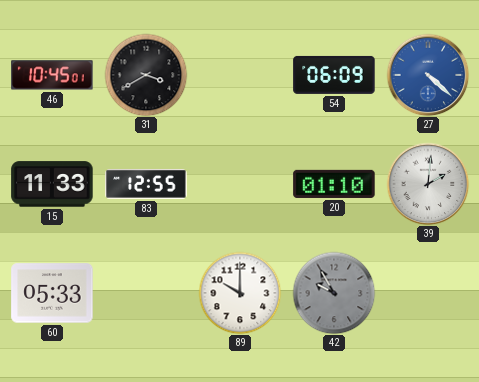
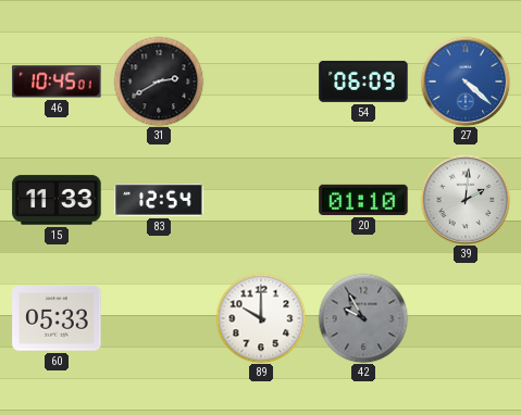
31: 3:40 -> 2:40 (159, 81)
83: 12:55 -> 12:54 (159, 201)
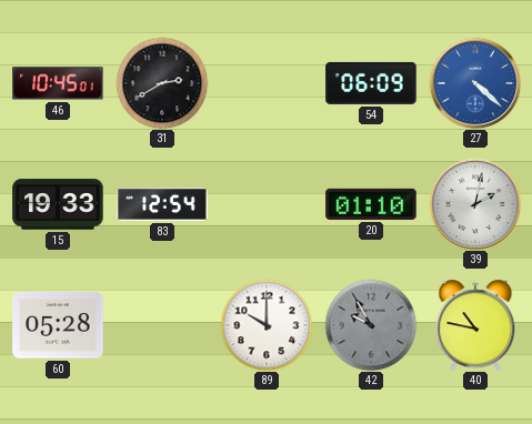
15: 11:33 -> 19:33 (58, 204)
39: 2:01 -> 2:02 (475, 204)
60: 05:33 -> 05:28 (58, 325)
40: none -> 10:47 (475, 325)
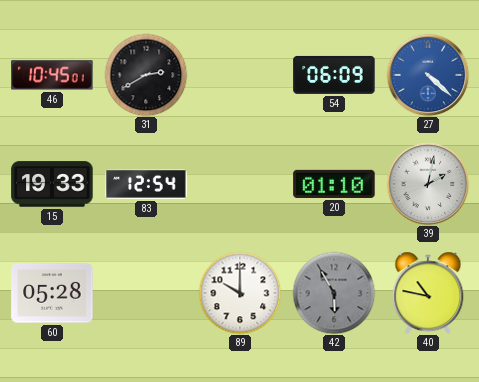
42: 9:55 -> 5:55 (334, 293)
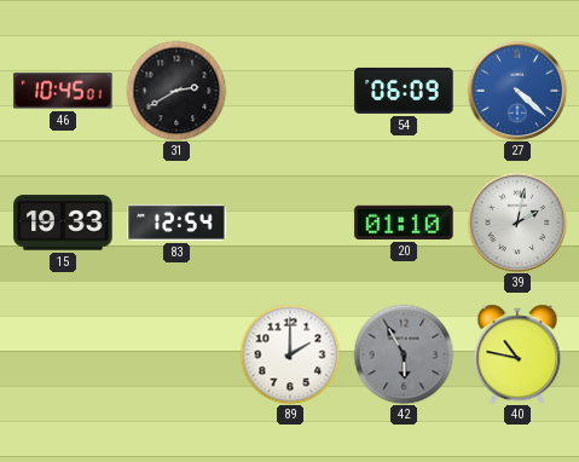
60: 05:28 -> none (52, 293)
89: 10:00 -> 2:00 (290, 354)
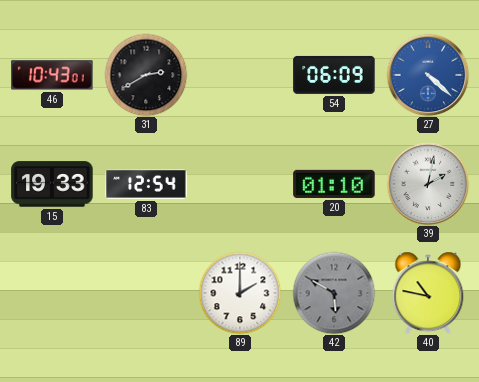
46: 10:45 -> 10:43 (52, 75)
42: 5:55 -> 5:50 (334, 293)
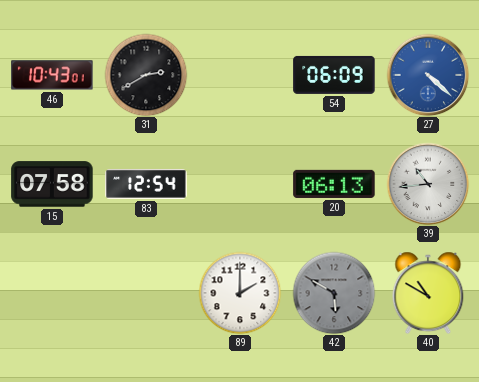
15: 19:33 -> 07:58 (52, 184)
20: 01:10 -> 06:13 (334, 184)
39: 2:02 -> 10:44 (428, 184)
40: 10:47 -> 10:50 (428, 293)
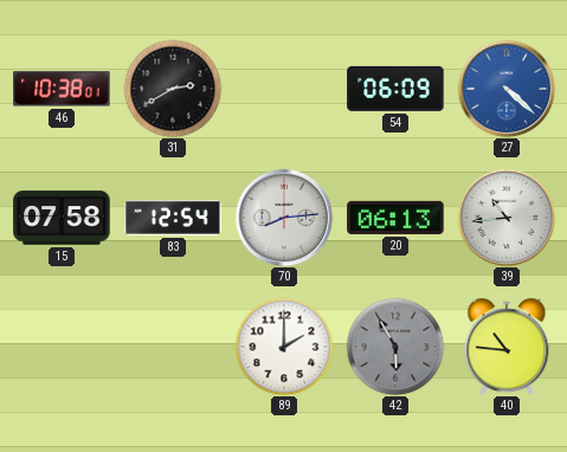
46: 10:43 -> 10:38 (62, 89)
70: none -> 8:14 (284, 218)
42: 5:50 -> 5:55 (395, 347)
40: 10:50 -> 10:46 (507, 347)
